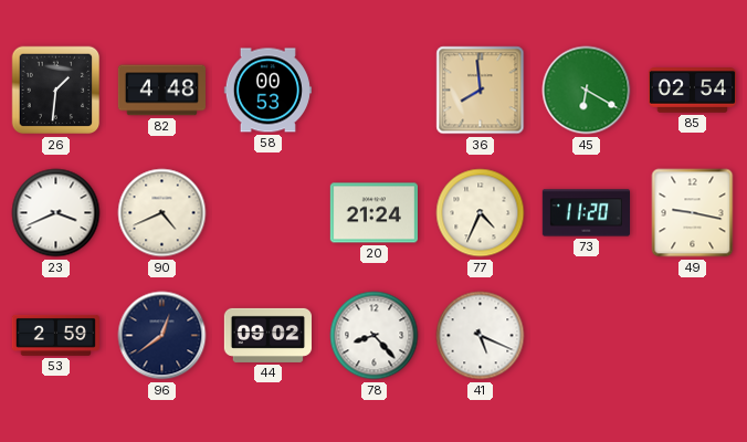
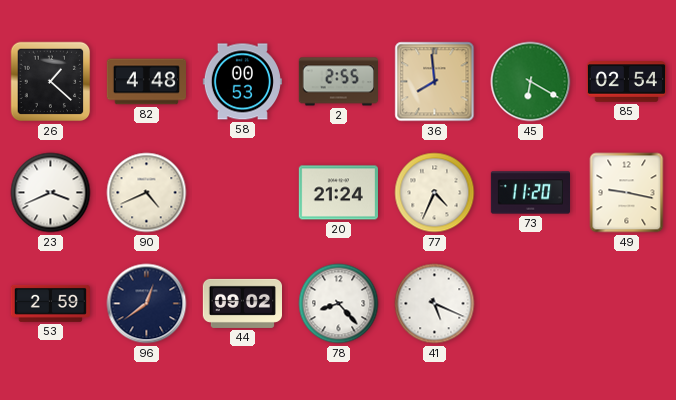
26: 1:31 -> 1:22 (51, 82)
2: none -> 2:55 (338, 82)
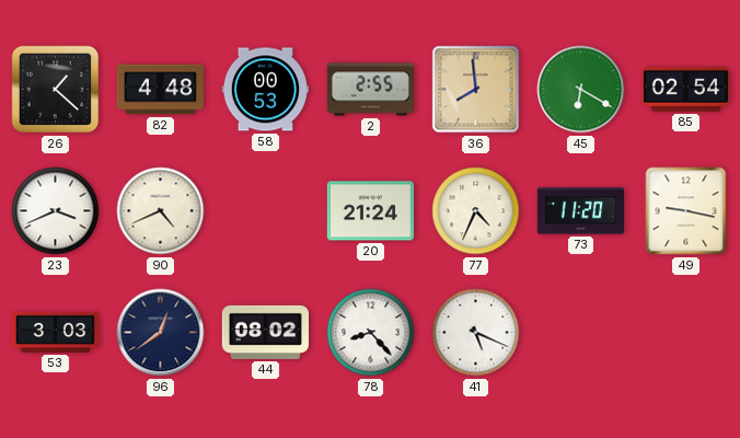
53: 2:59 -> 3:03 (55, 332)
44: 09:02 -> 08:02 (265, 332)
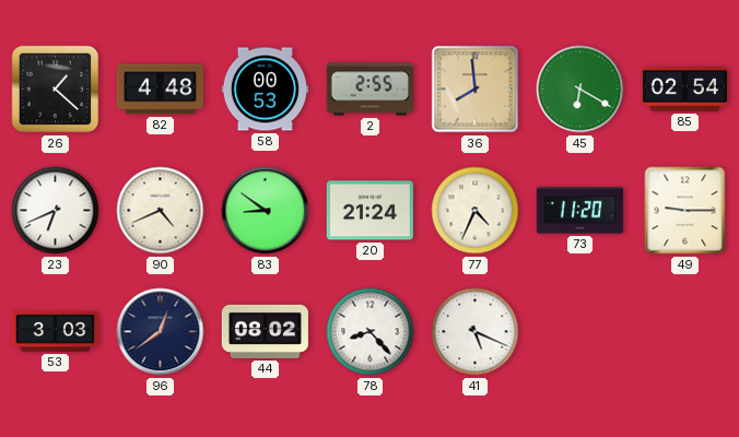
23: 3:41 -> 6:41 (56, 211)
83: none -> 8:51 (266, 211)
49: 9:17 -> 9:15 (685, 211)
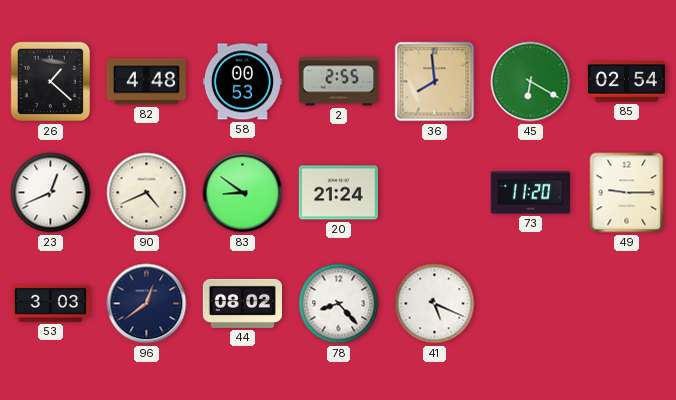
23: 6:41 -> 12:41 (51, 193)
77: 4:34 -> none (476, 211)
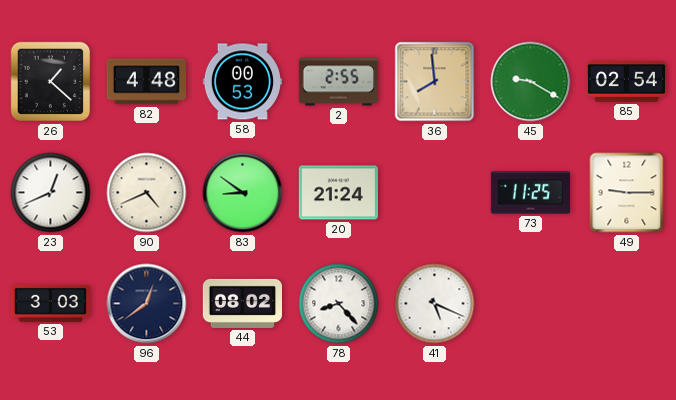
45: 6:20 -> 9:20 (531, 82)
73: 11:20 -> 11:25 (530, 193)
